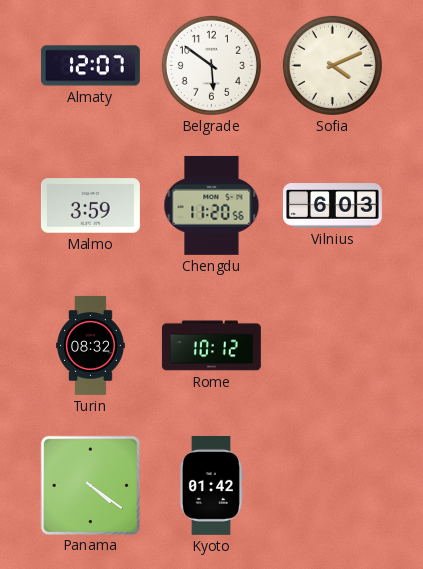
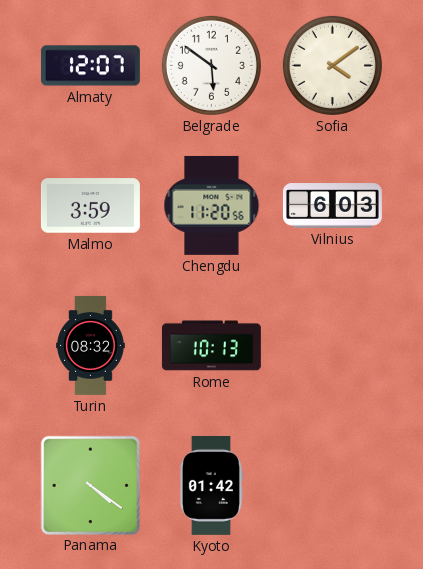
Sofia: 4:11 -> 4:09 (332, 65)
Rome: 10:12 -> 10:13 (211, 346)
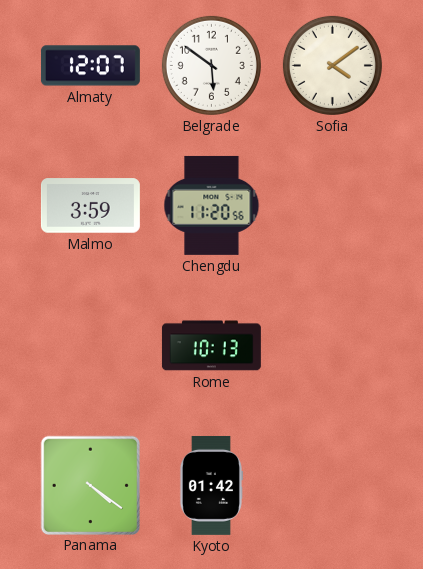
Vilnius: 6:03 -> none (332, 206)
Turin: 08:32 -> none (91, 345)
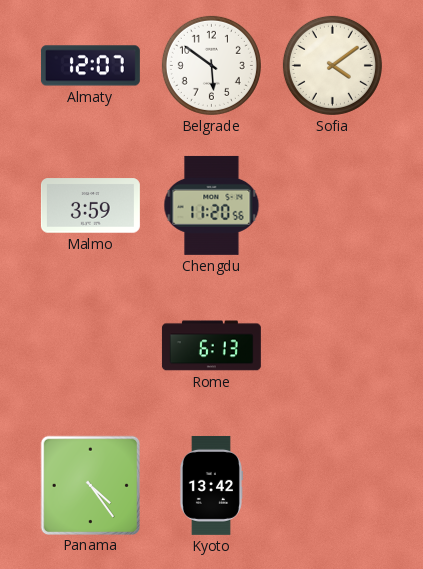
Rome: 10:13 -> 6:13 (211, 346)
Panama: 4:21 -> 4:24 (90, 485)
Kyoto: 01:42 -> 13:42 (211, 485)
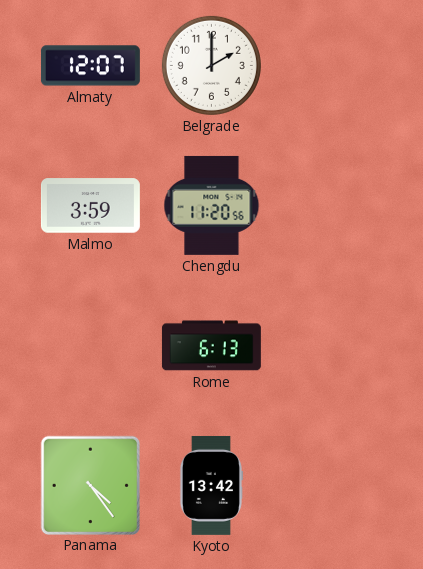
Belgrade: 5:51 -> 2:00 (211, 65)
Sofia: 4:09 -> none (332, 65)
